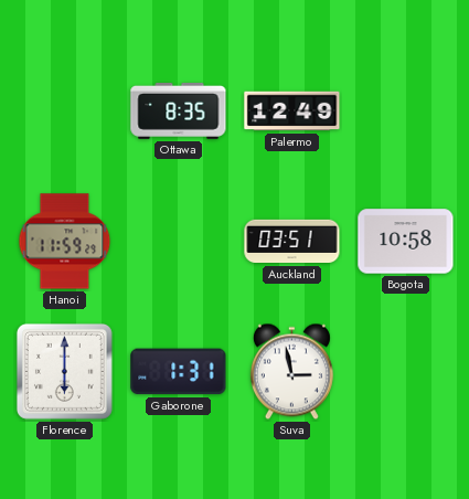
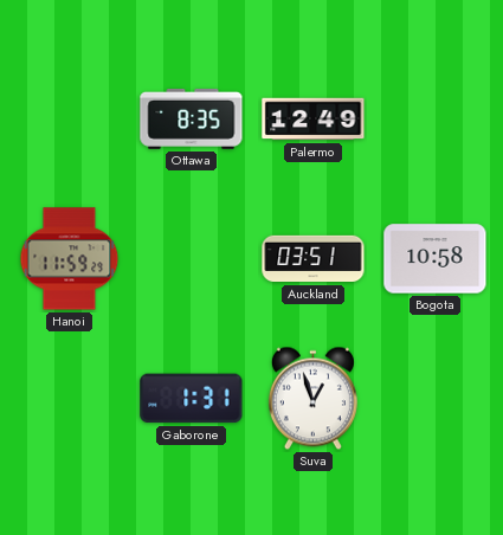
Florence: 6:00 -> none (64, 371)
Suva: 2:58 -> 12:57 (312, 399)
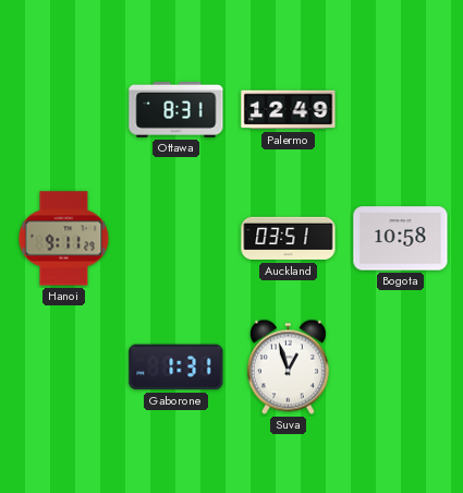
Ottawa: 8:35 -> 8:31 (176, 109)
Hanoi: 11:59 -> 9:11 (64, 239)
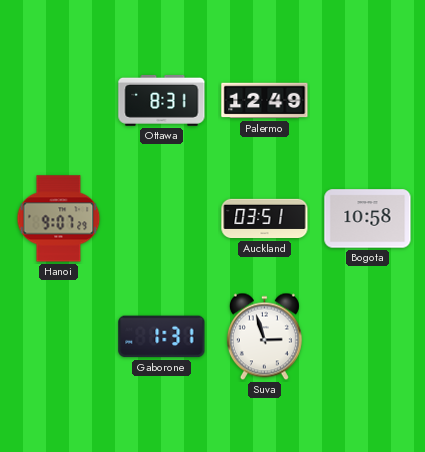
Hanoi: 9:11 -> 9:07 (59, 219)
Suva: 12:57 -> 2:57 (264, 337)
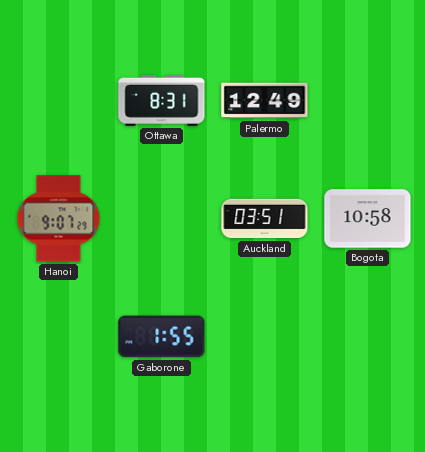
Gaborone: 1:31 -> 1:55 (162, 337)
Suva: 2:57 -> none (264, 337)
